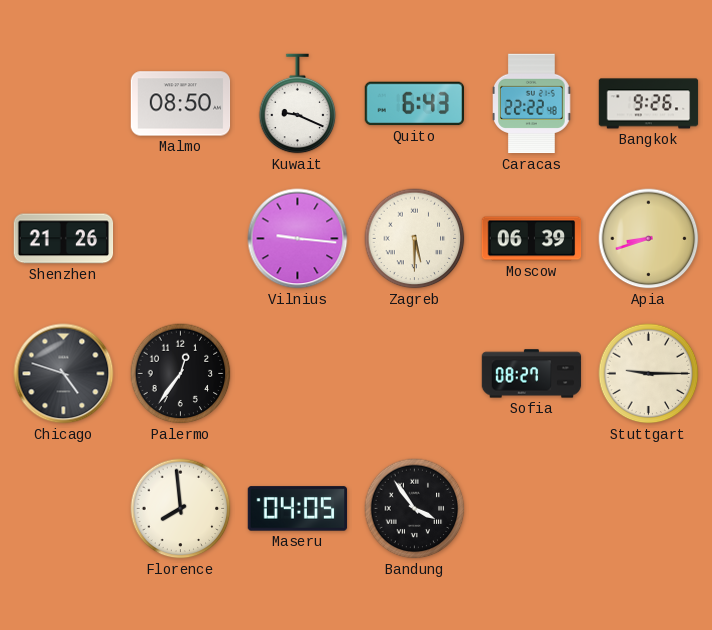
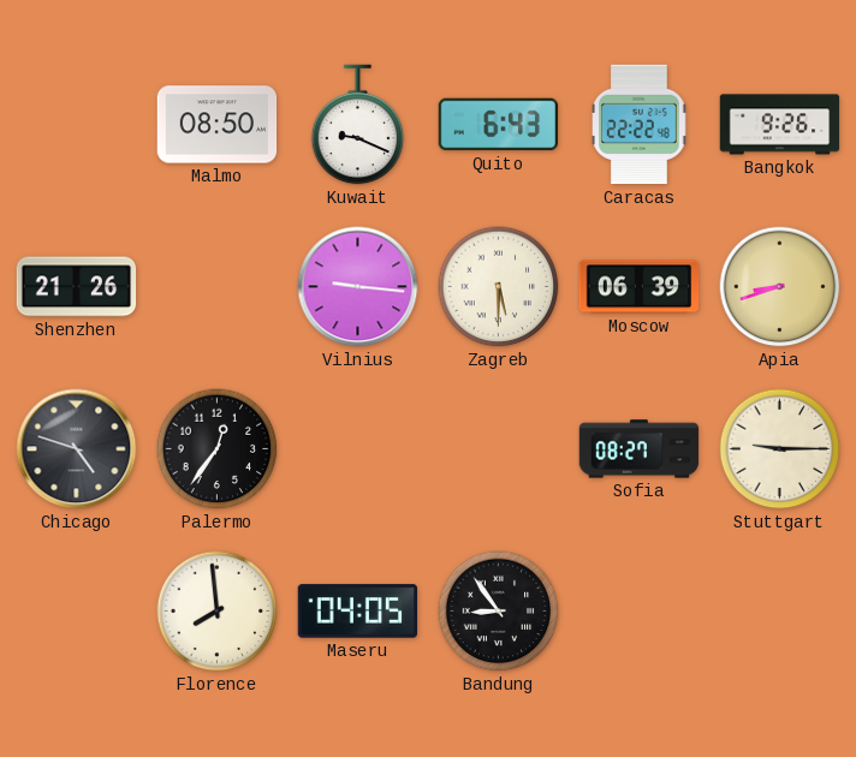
Bandung: 3:54 -> 8:54 (499, 612)
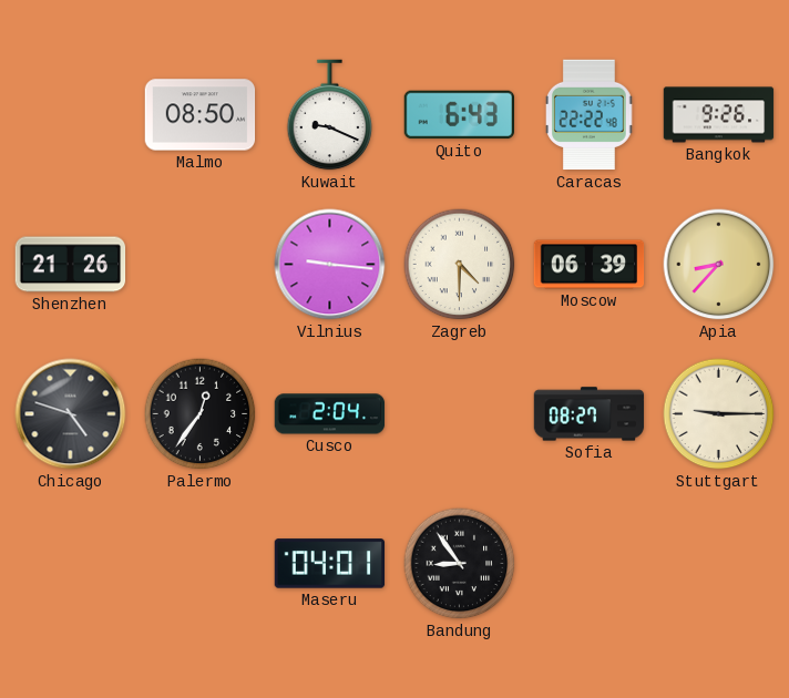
Zagreb: 5:30 -> 4:30 (460, 265)
Apia: 8:42 -> 8:37 (719, 265)
Cusco: none -> 2:04 (330, 414)
Florence: 7:59 -> none (218, 612)
Maseru: 04:05 -> 04:01 (330, 564)
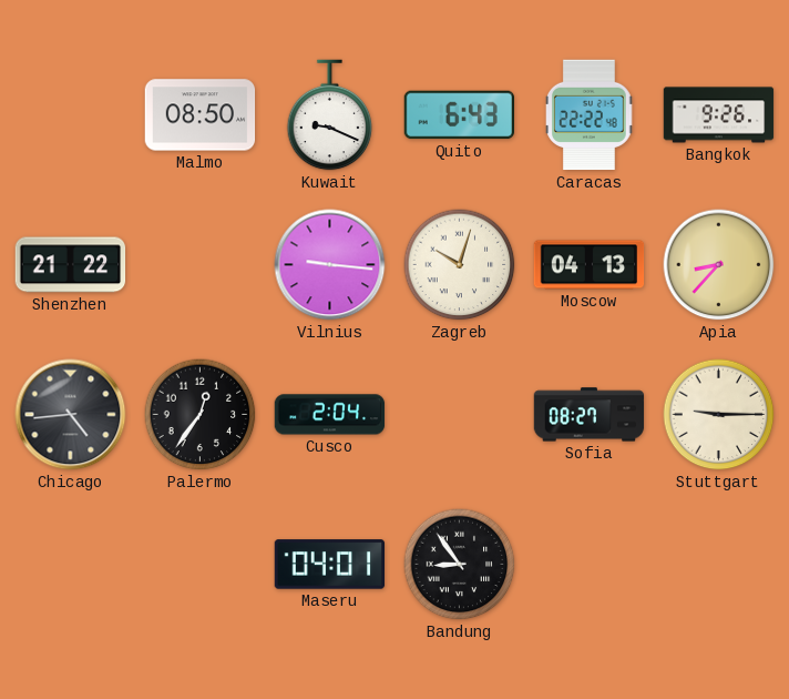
Shenzhen: 21:26 -> 21:22 (71, 265)
Zagreb: 4:30 -> 10:03 (460, 265)
Moscow: 06:39 -> 04:13 (590, 265)
Chicago: 4:48 -> 4:44 (71, 415)
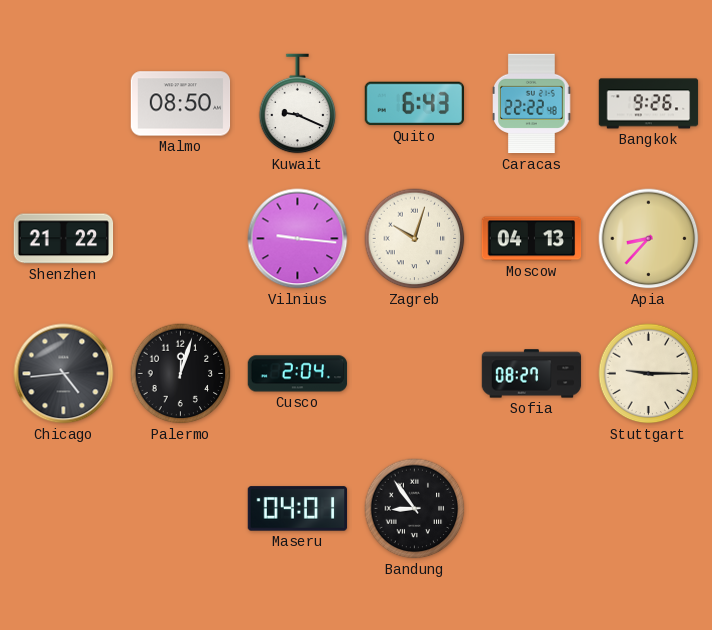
Palermo: 12:36 -> 12:03 (181, 374)
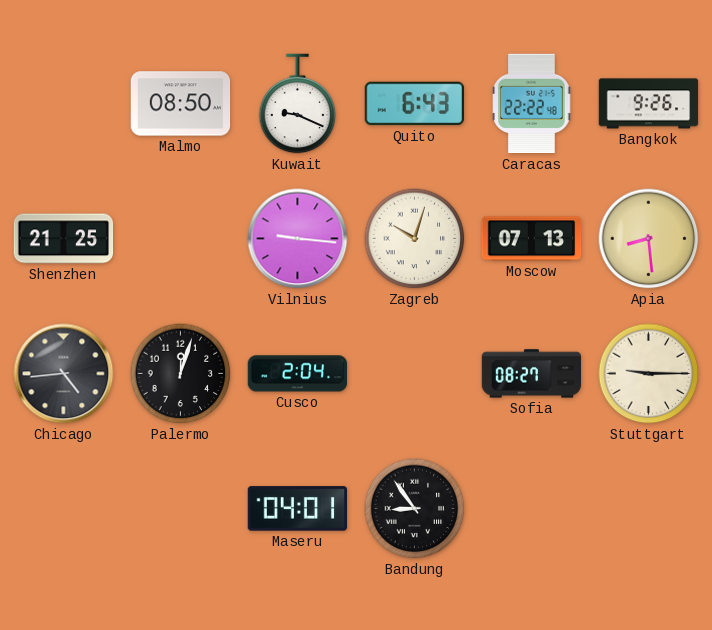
Shenzhen: 21:22 -> 21:25 (64, 239)
Moscow: 04:13 -> 07:13 (532, 239)
Apia: 8:37 -> 8:29 (649, 239)
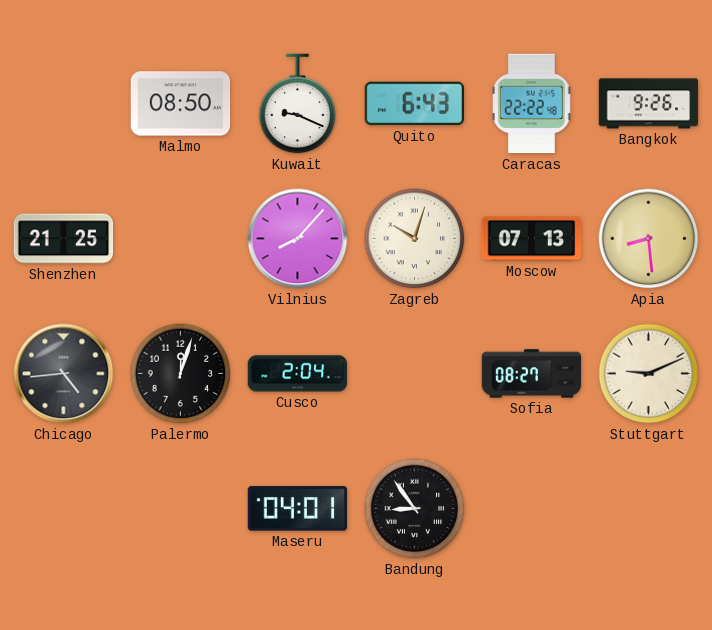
Vilnius: 9:16 -> 8:07 (298, 239)
Stuttgart: 9:15 -> 9:11 (649, 374)
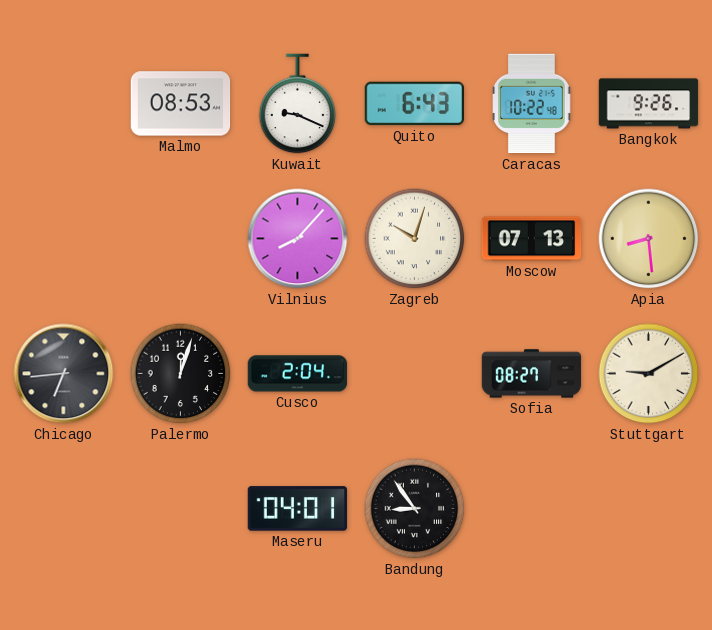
Malmo: 08:50 -> 08:53 (181, 104)
Caracas: 22:22 -> 10:22 (532, 104)
Shenzhen: 21:25 -> none (64, 239)
Chicago: 4:44 -> 6:44 (64, 374)
Stuttgart: 9:11 -> 9:10 (649, 374)
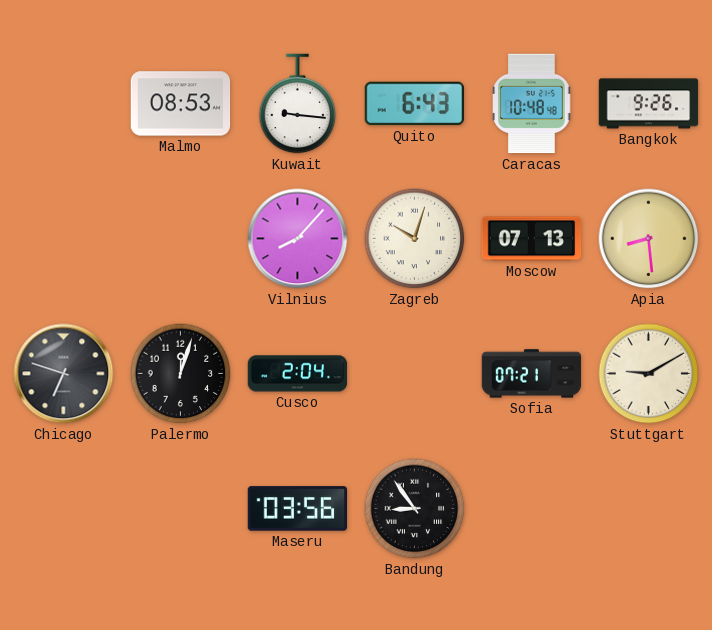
Kuwait: 9:19 -> 9:16 (298, 104)
Caracas: 10:22 -> 10:48 (532, 104)
Chicago: 6:44 -> 6:48 (64, 374)
Sofia: 08:27 -> 07:21 (532, 374)
Maseru: 04:01 -> 03:56 (298, 509)
